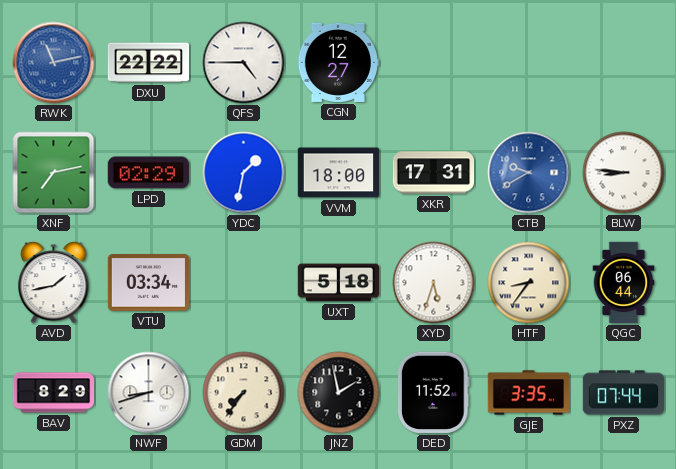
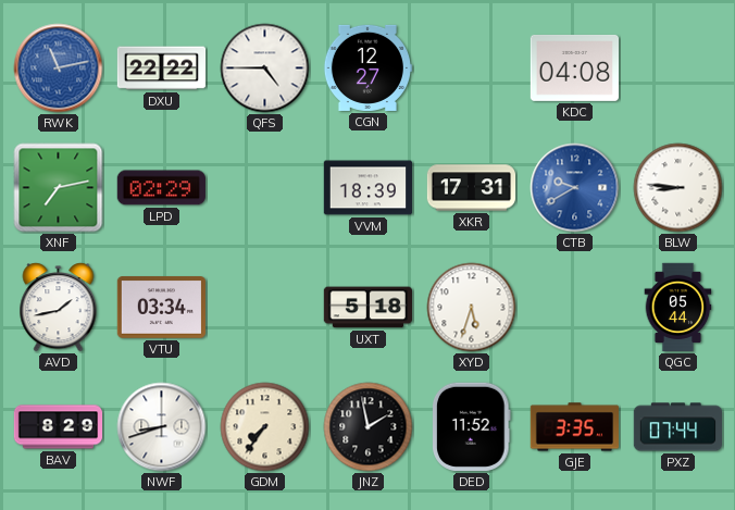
KDC: none -> 04:08 (574, 67)
YDC: 1:32 -> none (244, 173)
VVM: 18:00 -> 18:39 (367, 188)
HTF: 8:36 -> none (529, 283)
QGC: 06:44 -> 05:44 (678, 308)
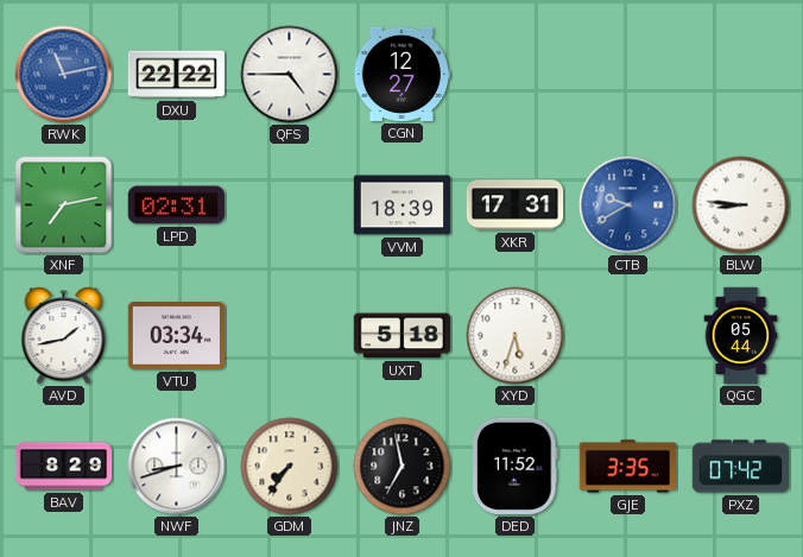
KDC: 04:08 -> none (574, 67)
LPD: 02:29 -> 02:31 (176, 205)
JNZ: 1:58 -> 6:58 (403, 467)
PXZ: 07:44 -> 07:42 (741, 467)
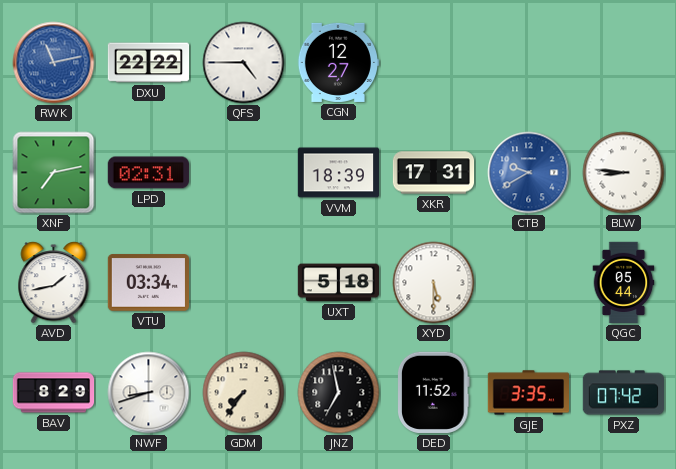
XYD: 5:33 -> 5:30 (434, 283)
